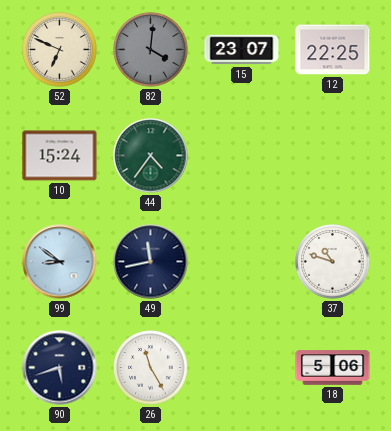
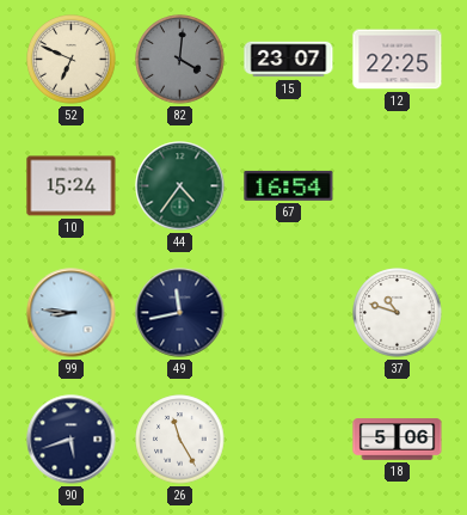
67: none -> 16:54 (289, 185)
99: 8:51 -> 8:46 (72, 313)
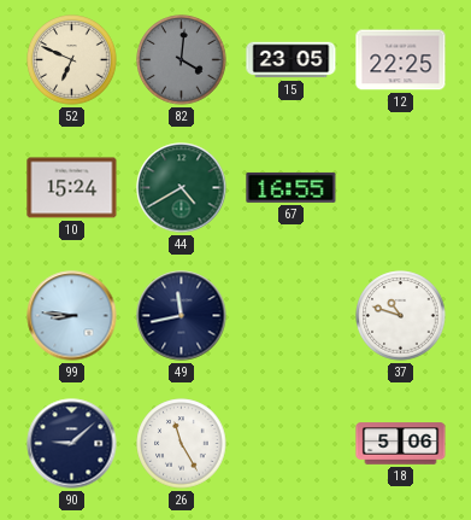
15: 23:07 -> 23:05 (292, 60)
44: 4:36 -> 4:40 (182, 188)
67: 16:54 -> 16:55 (292, 187)
90: 5:42 -> 9:08 (72, 444)
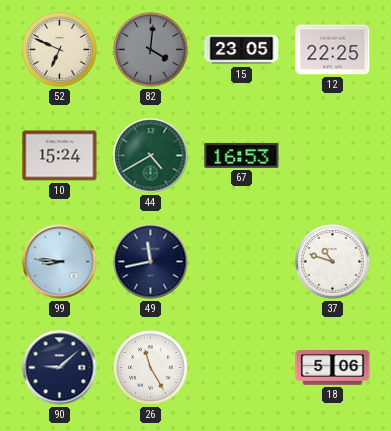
67: 16:55 -> 16:53 (242, 155)
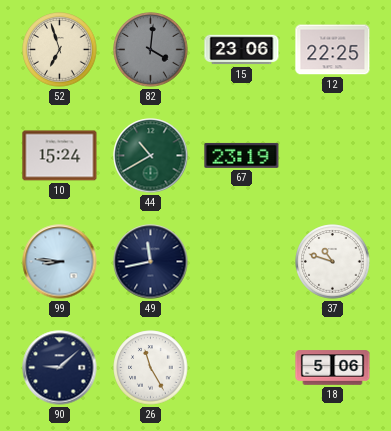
52: 6:49 -> 6:57 (60, 50)
15: 23:05 -> 23:06 (242, 50)
44: 4:40 -> 10:40 (151, 156)
67: 16:53 -> 23:19 (242, 155)
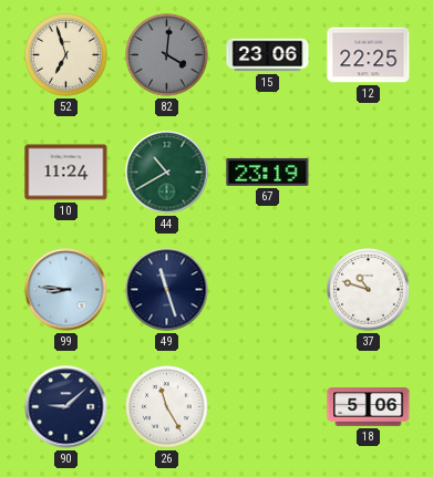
10: 15:24 -> 11:24 (66, 173)
49: 11:43 -> 11:27 (167, 290)
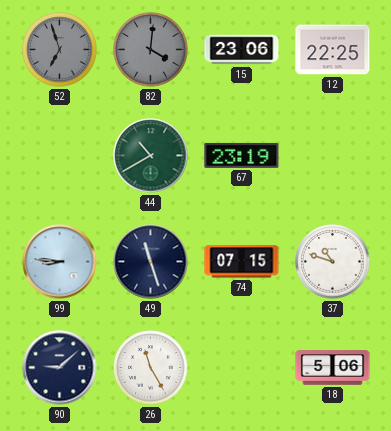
52 dial: cream -> grey (60, 50)
10: 11:24 -> none (66, 173)
74: none -> 07:15 (242, 262)
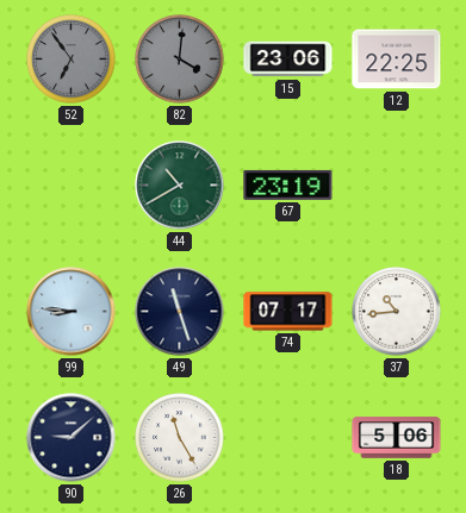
52: 6:57 -> 6:54 (72, 60)
74: 07:15 -> 07:17 (288, 312)
37: 10:48 -> 10:44 (397, 312)
